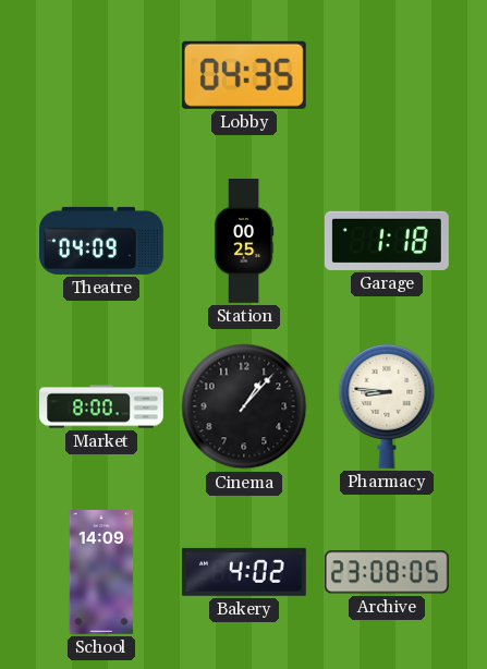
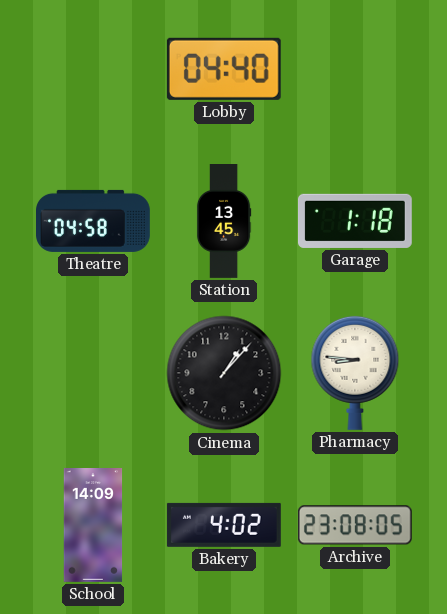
Lobby: 04:35 -> 04:40 (224, 69)
Theatre: 04:09 -> 04:58 (94, 221)
Station: 00:25 -> 13:45 (224, 222)
Market: 8:00 -> none (102, 406)
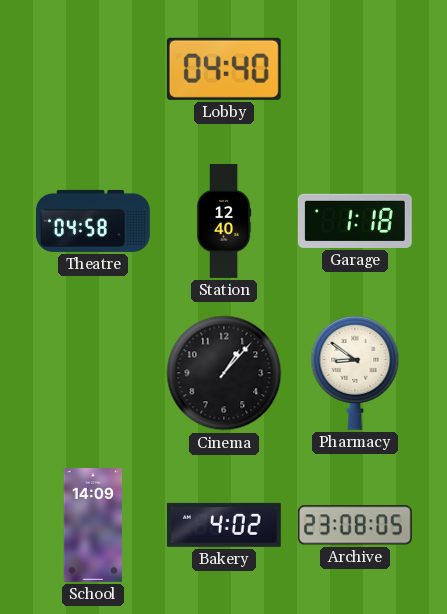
Station: 13:45 -> 12:40 (224, 222)
Pharmacy: 8:46 -> 8:51 (355, 373)
